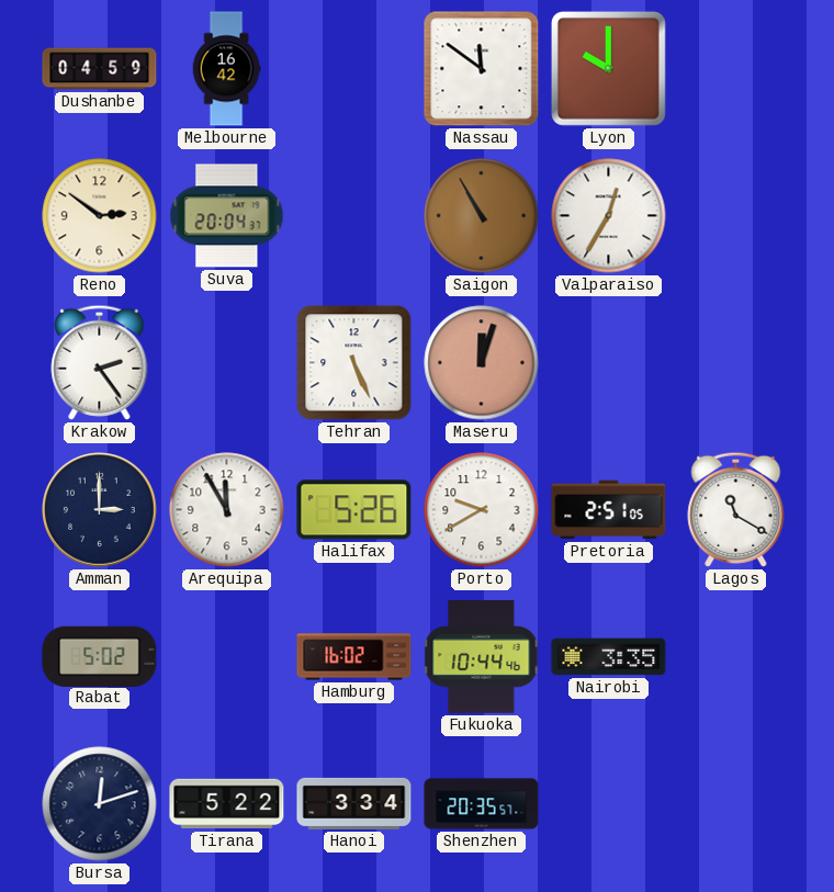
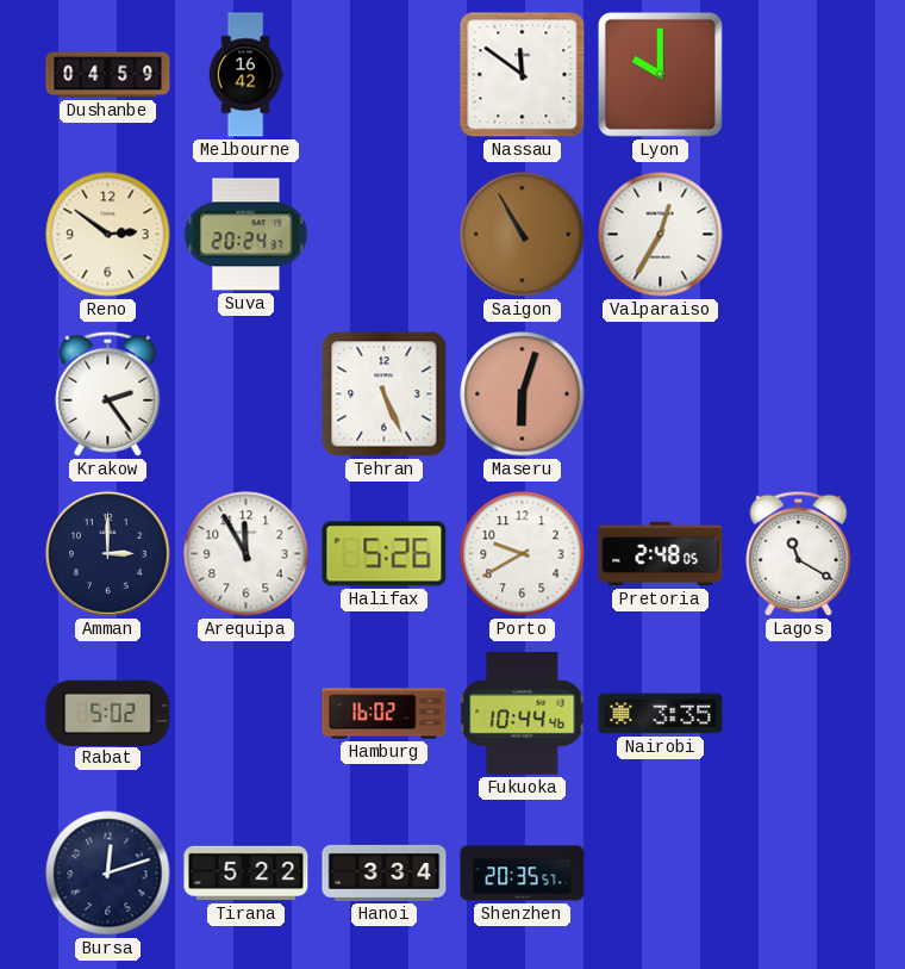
Suva: 20:04 -> 20:24 (246, 235)
Maseru: 12:03 -> 6:03 (523, 395)
Pretoria: 2:51 -> 2:48 (661, 554)
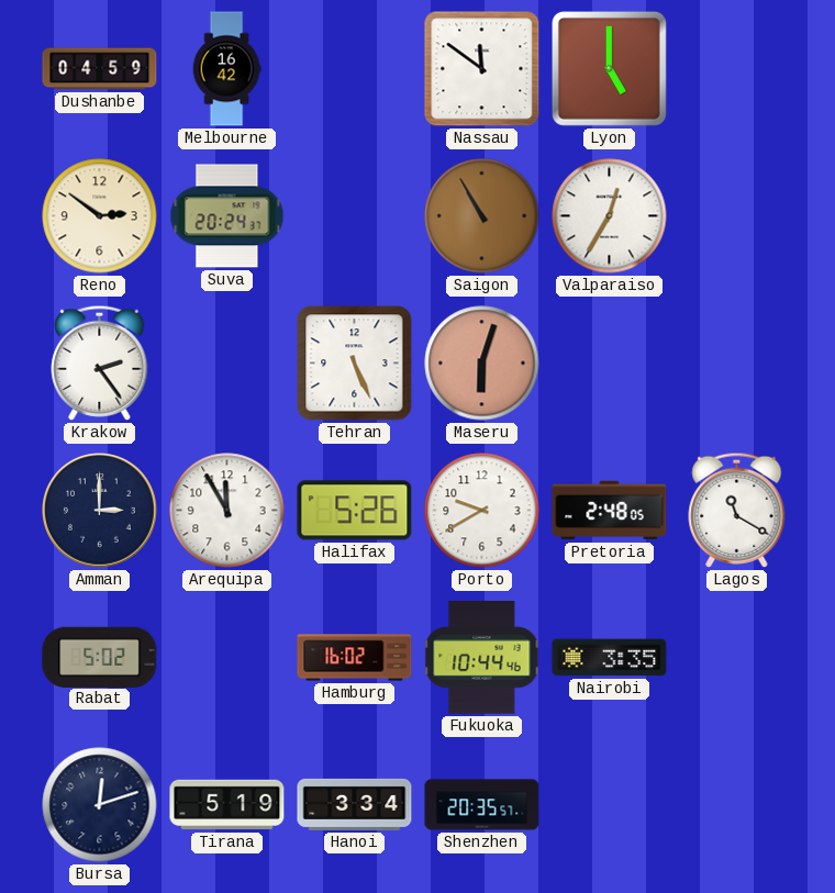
Lyon: 10:00 -> 5:00 (609, 68)
Tirana: 5:22 -> 5:19 (227, 805)
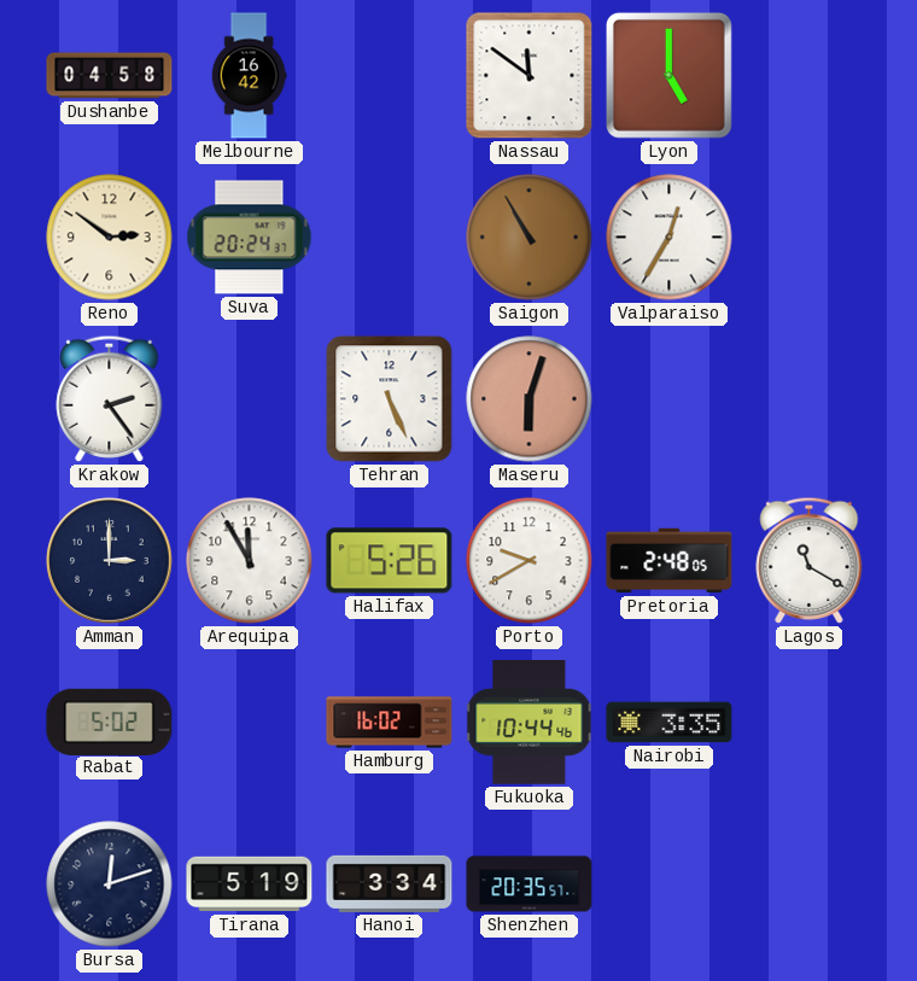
Dushanbe: 04:59 -> 04:58 (110, 76)
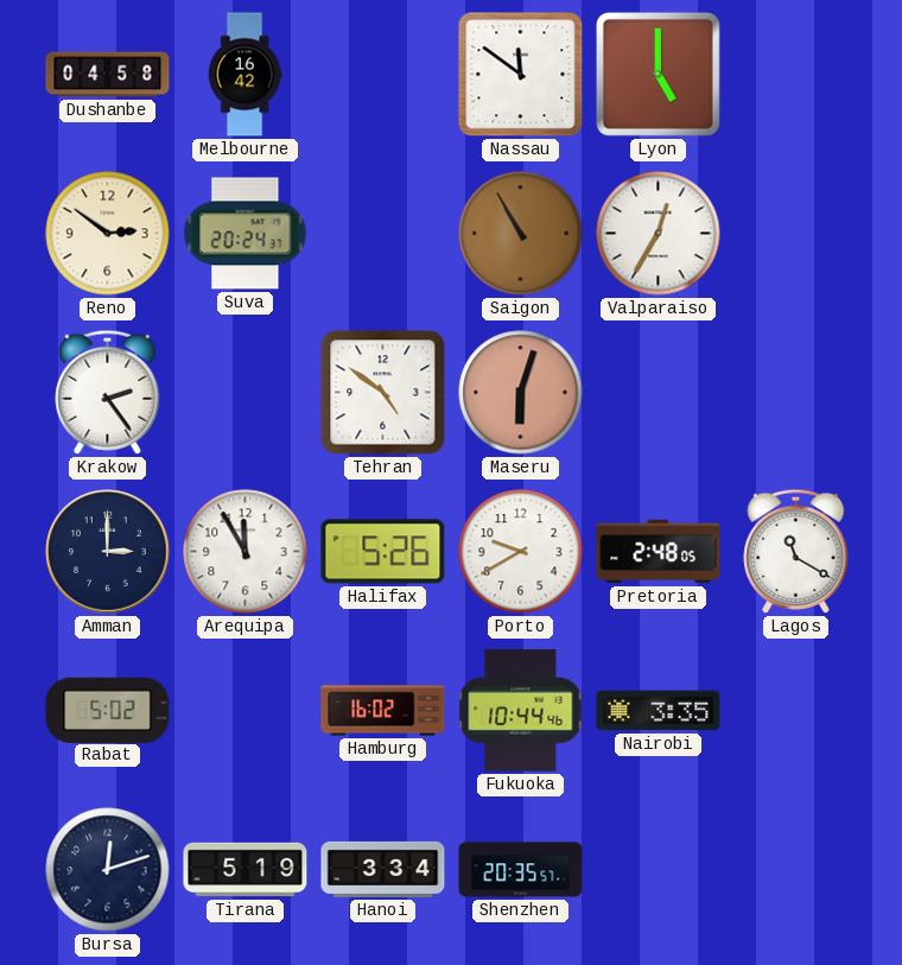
Tehran: 5:26 -> 4:51 (383, 393)
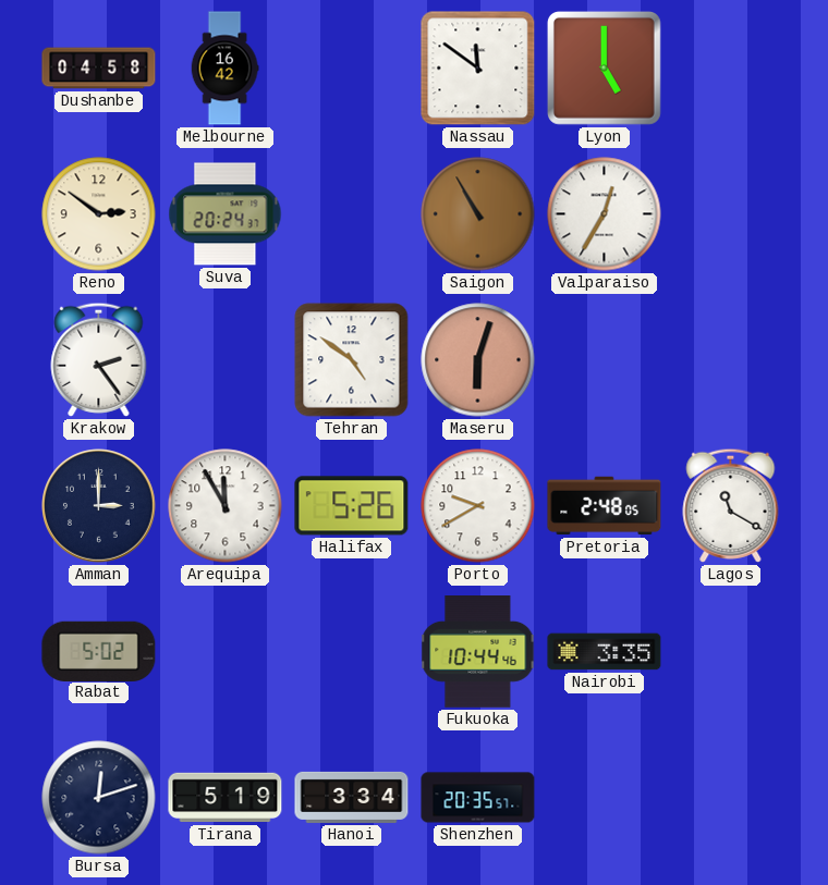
Hamburg: 16:02 -> none (383, 711)
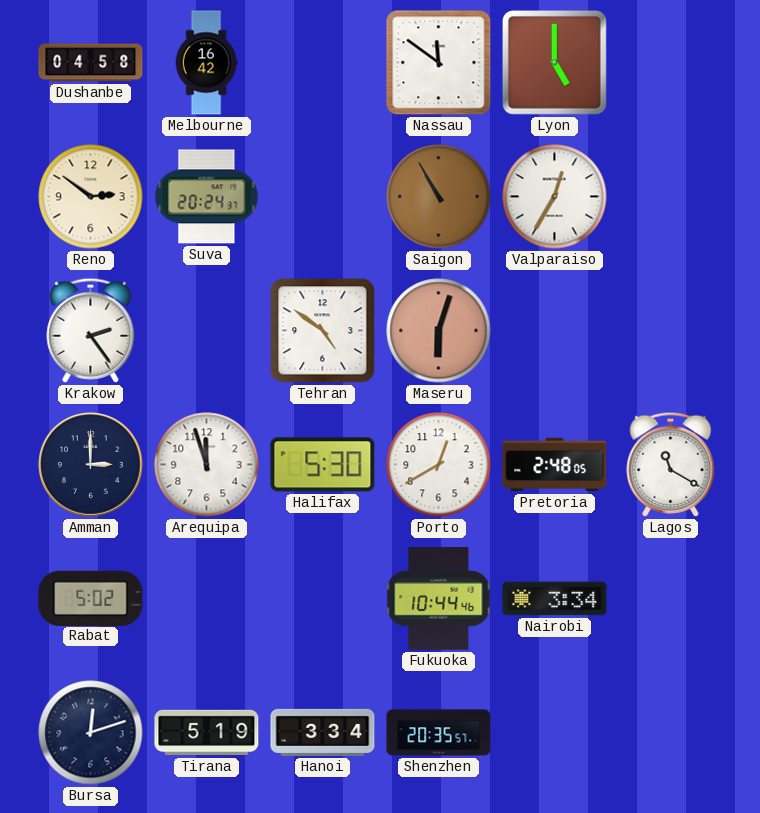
Arequipa: 11:55 -> 11:57 (207, 465)
Halifax: 5:26 -> 5:30 (323, 465)
Porto: 9:40 -> 12:40 (439, 465)
Nairobi: 3:35 -> 3:34 (555, 599)
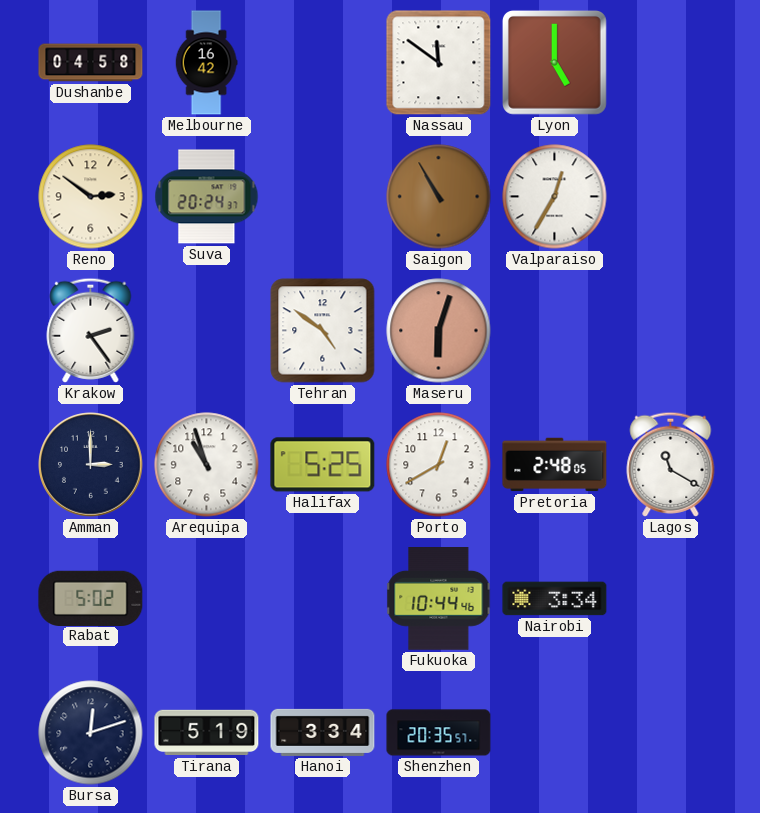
Arequipa: 11:57 -> 10:57 (207, 465)
Halifax: 5:30 -> 5:25 (323, 465)
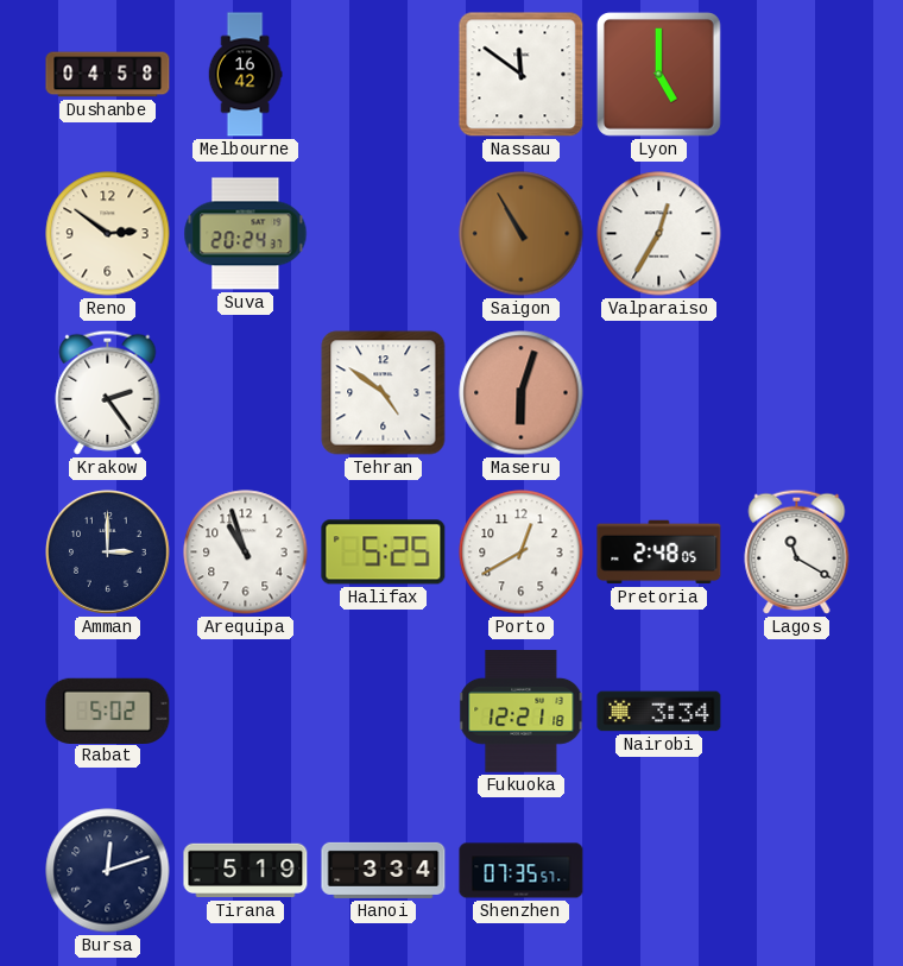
Fukuoka: 10:44 -> 12:21 (522, 712)
Shenzhen: 20:35 -> 07:35 (522, 871)
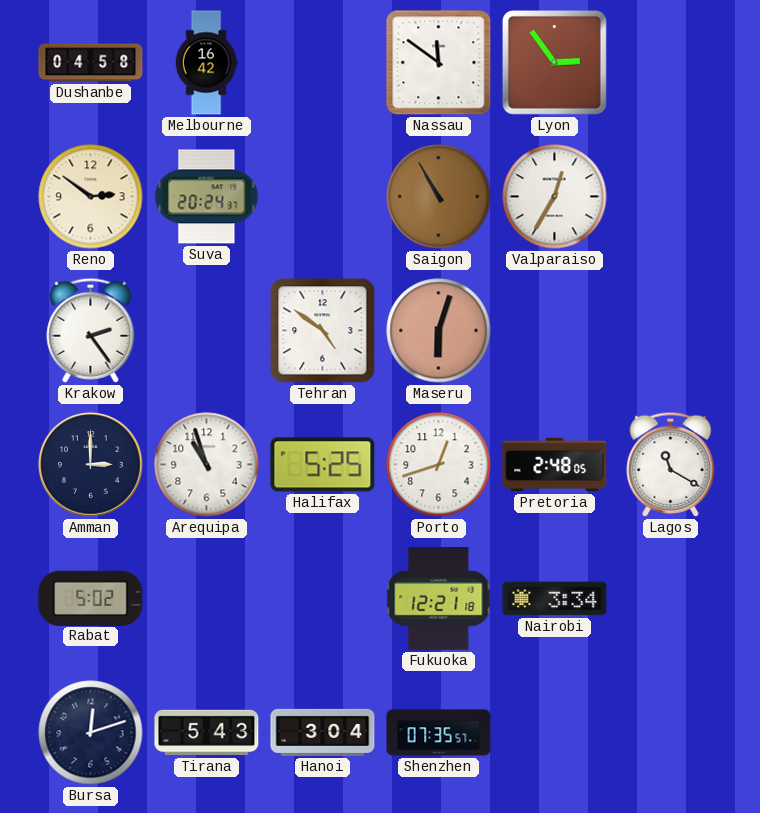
Lyon: 5:00 -> 2:54 (554, 62)
Porto: 12:40 -> 12:42 (439, 465)
Tirana: 5:19 -> 5:43 (207, 733)
Hanoi: 3:34 -> 3:04 (323, 732)
